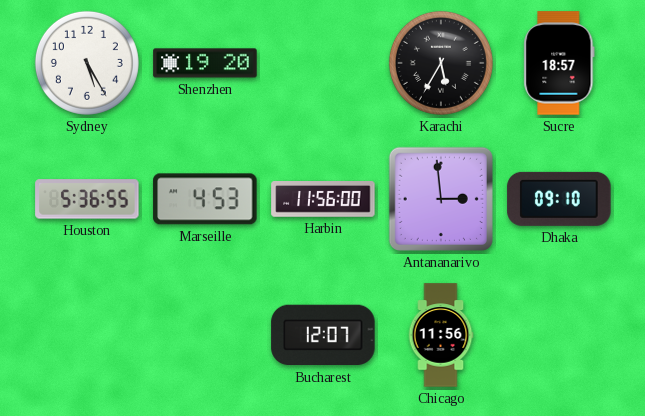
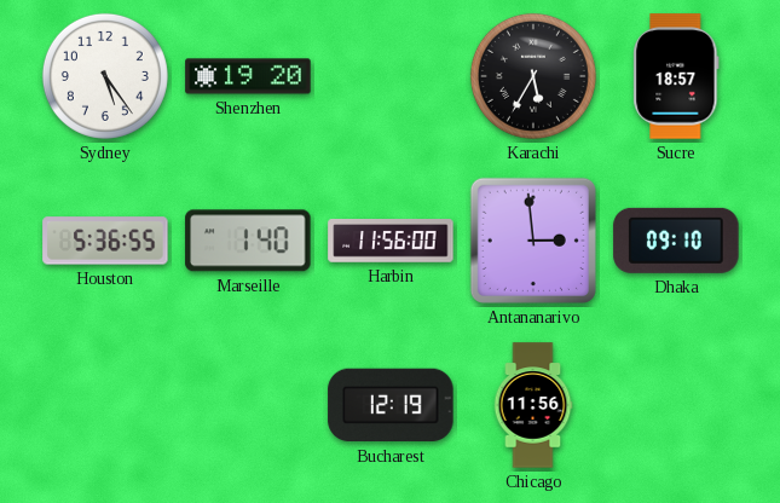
Sydney: 5:25 -> 5:24 (105, 76)
Marseille: 4:53 -> 1:40 (248, 241)
Bucharest: 12:07 -> 12:19 (391, 405)
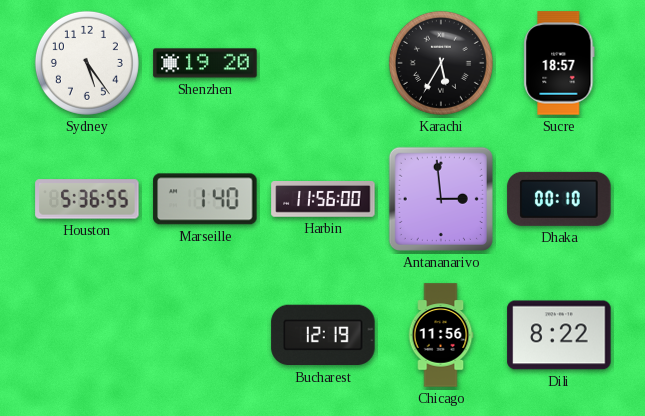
Dhaka: 09:10 -> 00:10 (559, 199)
Dili: none -> 8:22 (559, 335)
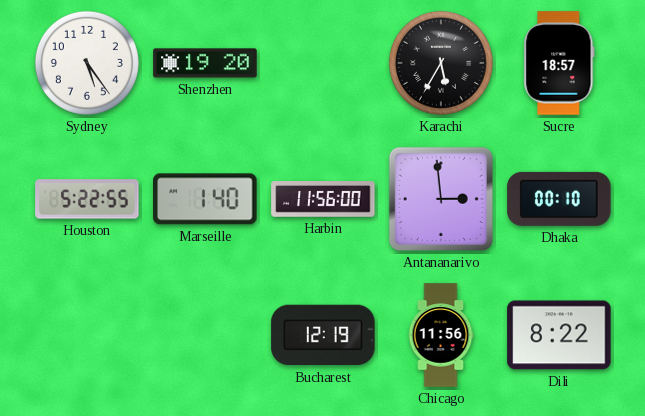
Houston: 5:36 -> 5:22 (87, 199)
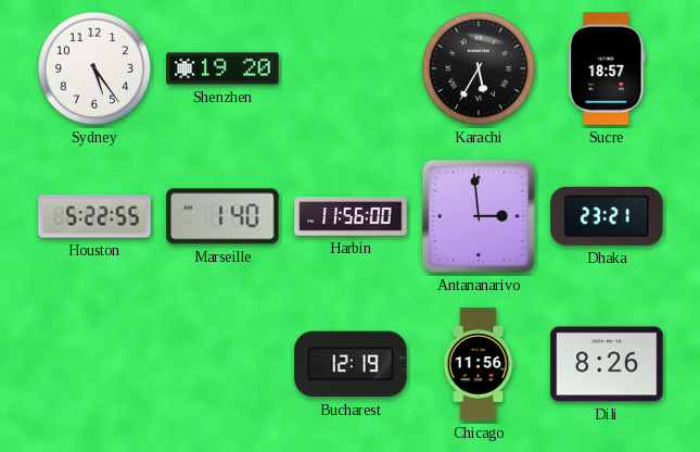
Dhaka: 00:10 -> 23:21 (607, 216)
Dili: 8:22 -> 8:26 (607, 364)
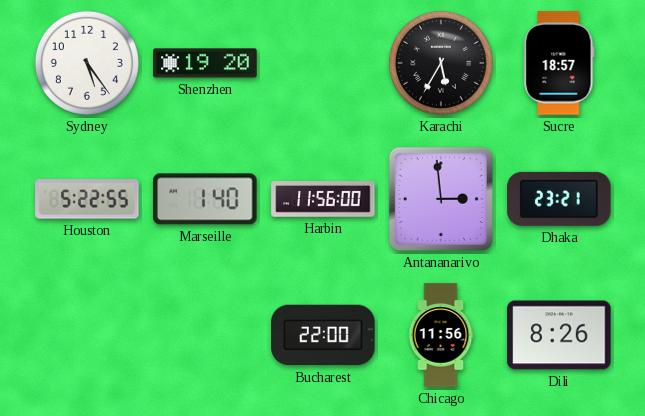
Bucharest: 12:19 -> 22:00 (323, 335)
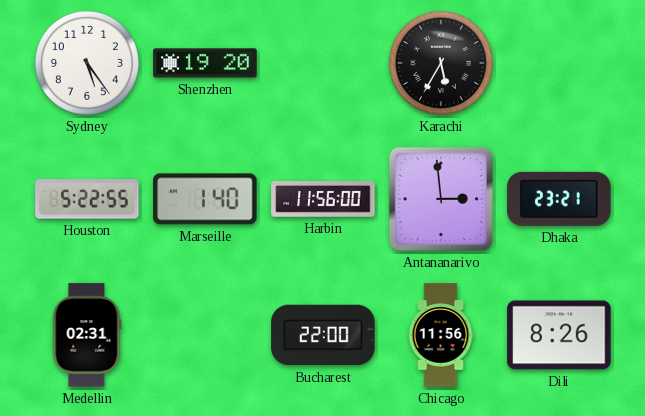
Sucre: 18:57 -> none (559, 63)
Medellin: none -> 02:31 (87, 335)
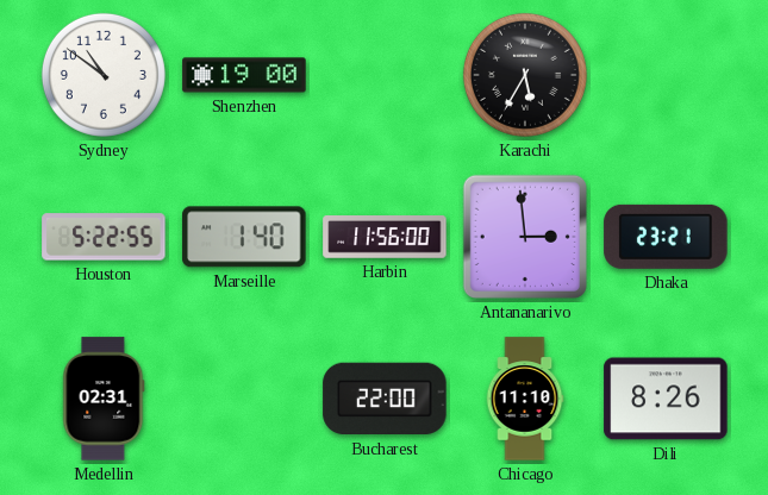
Sydney: 5:24 -> 10:51 (104, 75)
Shenzhen: 19:20 -> 19:00 (244, 75)
Chicago: 11:56 -> 11:10 (525, 399)
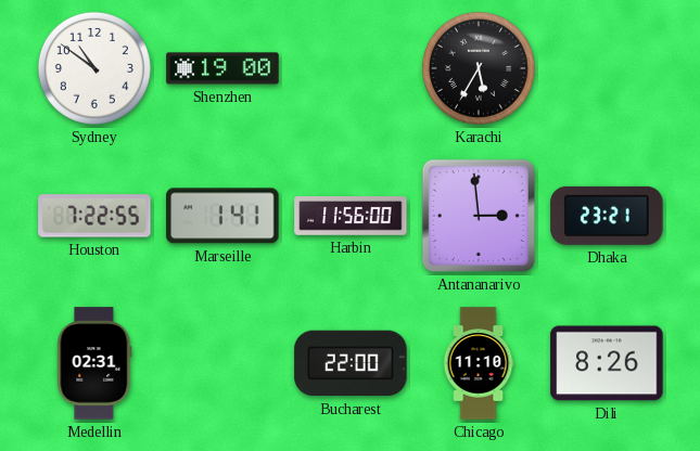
Houston: 5:22 -> 7:22 (94, 216)
Marseille: 1:40 -> 1:41 (222, 216)
